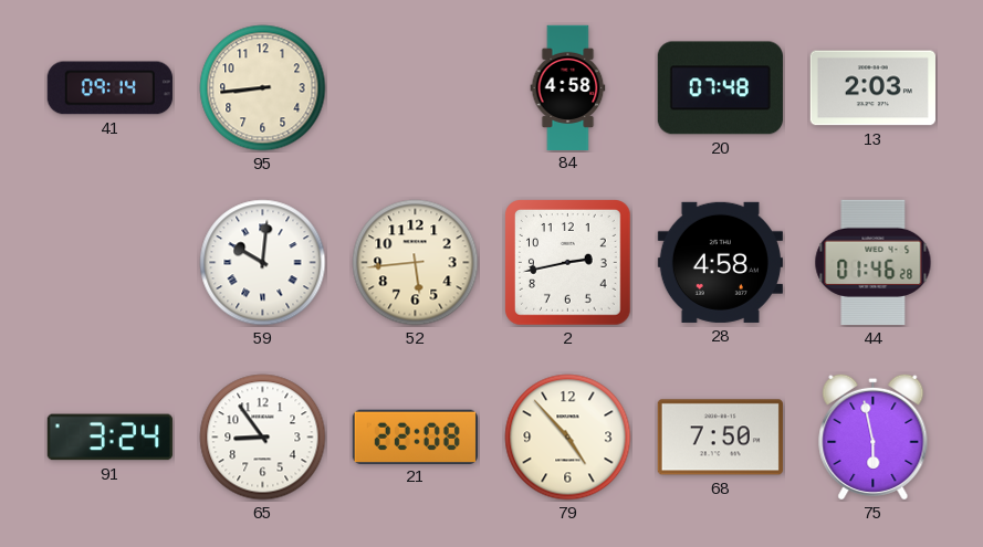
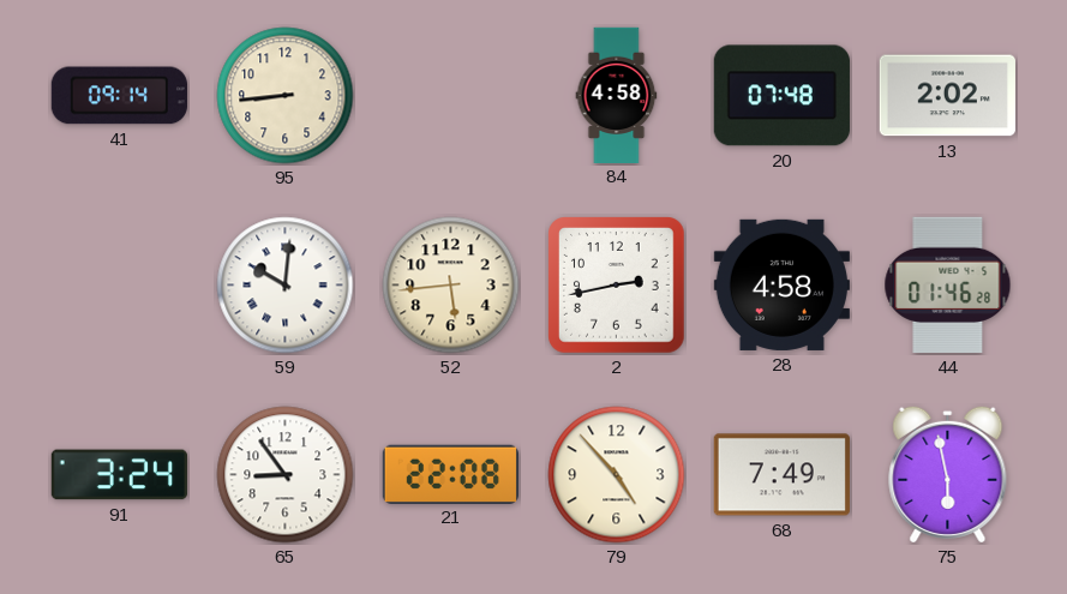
13: 2:03 -> 2:02 (947, 96)
68: 7:50 -> 7:49 (781, 475)
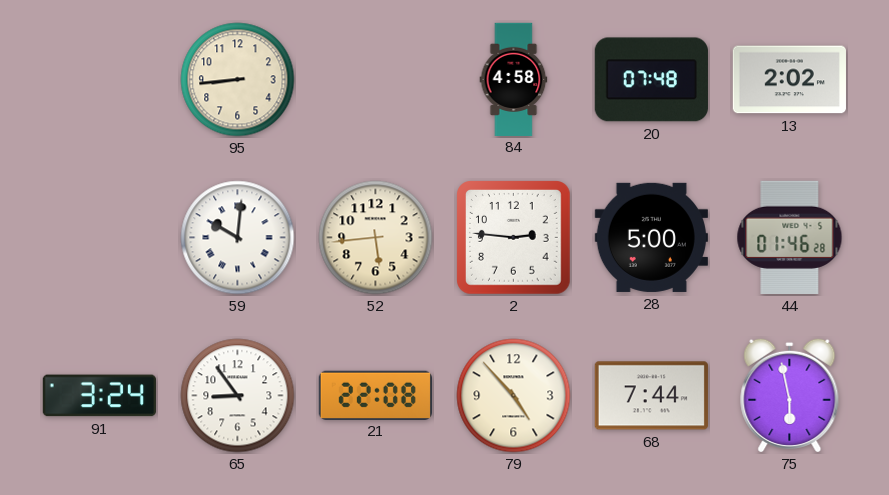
41: 09:14 -> none (119, 96)
2: 2:43 -> 2:46 (514, 238)
28: 4:58 -> 5:00 (651, 237)
68: 7:49 -> 7:44 (651, 396)
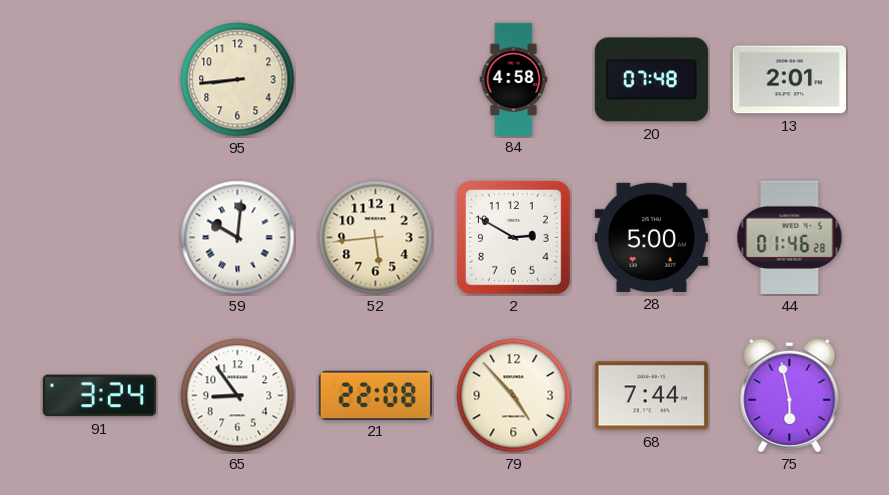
13: 2:02 -> 2:01 (789, 80)
2: 2:46 -> 2:50 (514, 238)
